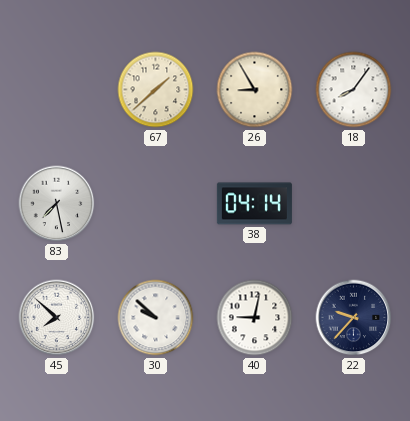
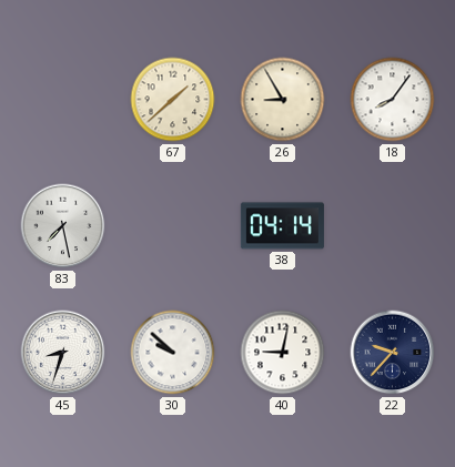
45: 7:52 -> 8:33 (63, 353)
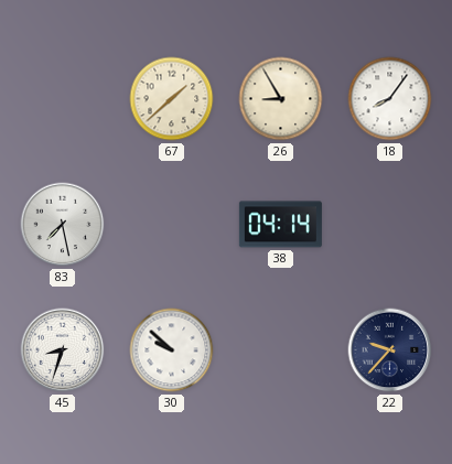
40: 9:02 -> none (283, 353)
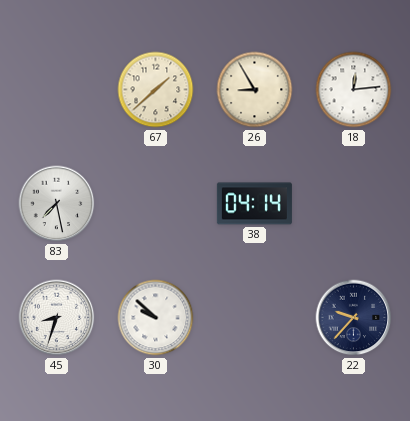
18: 8:06 -> 12:14 (354, 90)
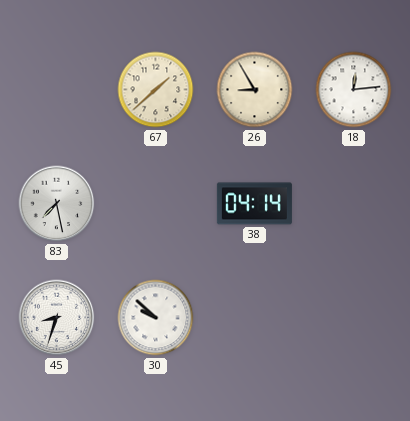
22: 9:37 -> none (354, 318)
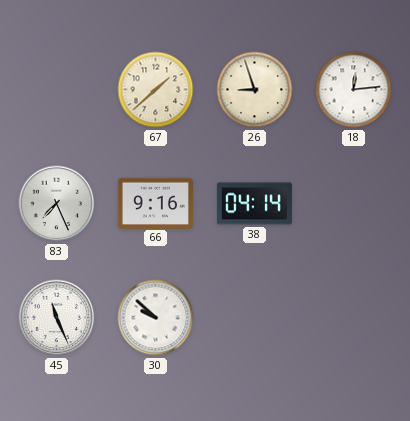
26: 8:55 -> 8:57 (255, 90)
83: 7:28 -> 7:26 (57, 204)
66: none -> 9:16 (155, 203)
45: 8:33 -> 11:26 (57, 318)
